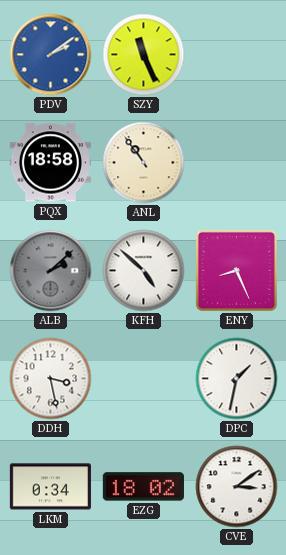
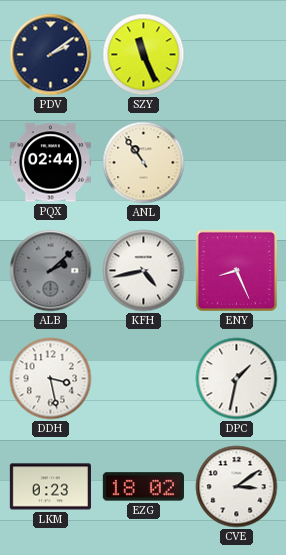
PDV dial: blue -> navy (51, 55)
PQX: 18:58 -> 02:44 (50, 163)
KFH: 4:52 -> 4:43 (144, 271)
LKM: 0:34 -> 0:23 (50, 487)
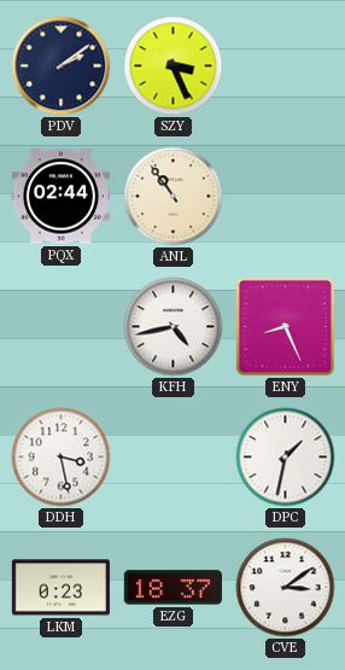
SZY: 11:26 -> 3:26 (174, 66)
ALB: 2:08 -> none (51, 271)
EZG: 18:02 -> 18:37 (172, 588)
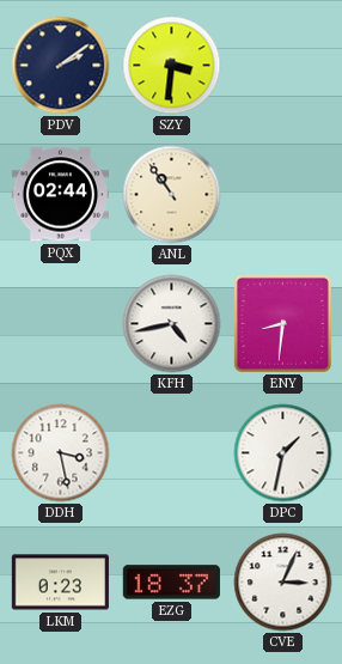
SZY: 3:26 -> 3:31 (172, 66)
ENY: 8:26 -> 8:31 (282, 323)
CVE: 3:09 -> 3:04 (283, 583)
